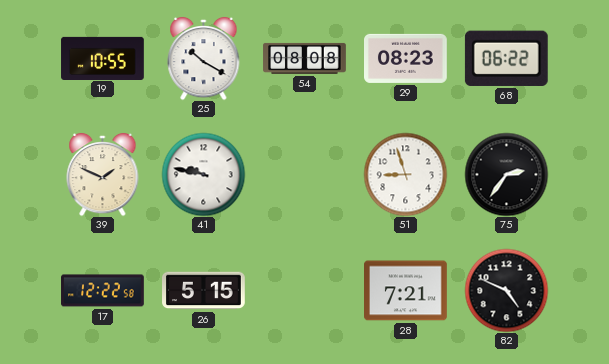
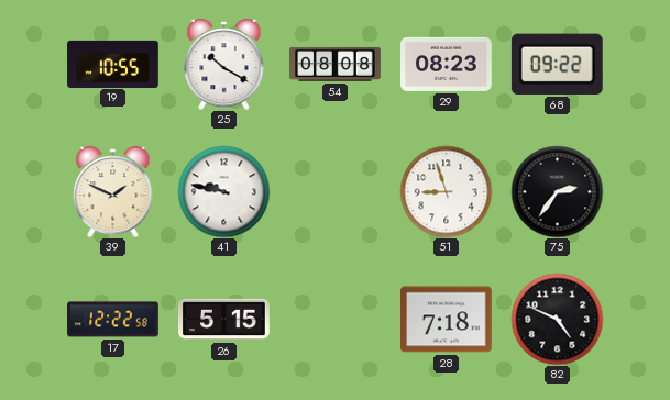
68: 06:22 -> 09:22 (557, 64)
28: 7:21 -> 7:18 (447, 320)
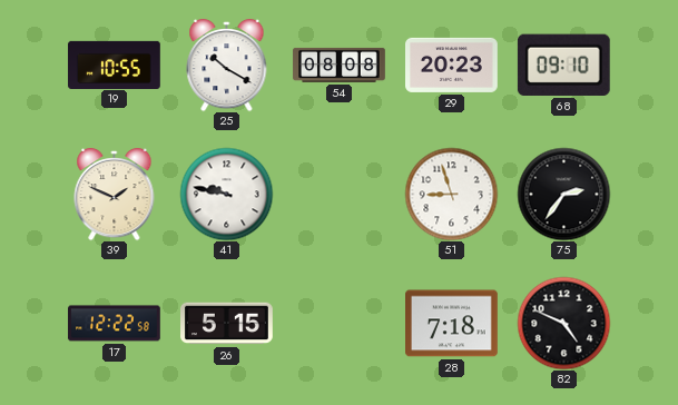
29: 08:23 -> 20:23 (452, 65)
68: 09:22 -> 09:10 (563, 65)
